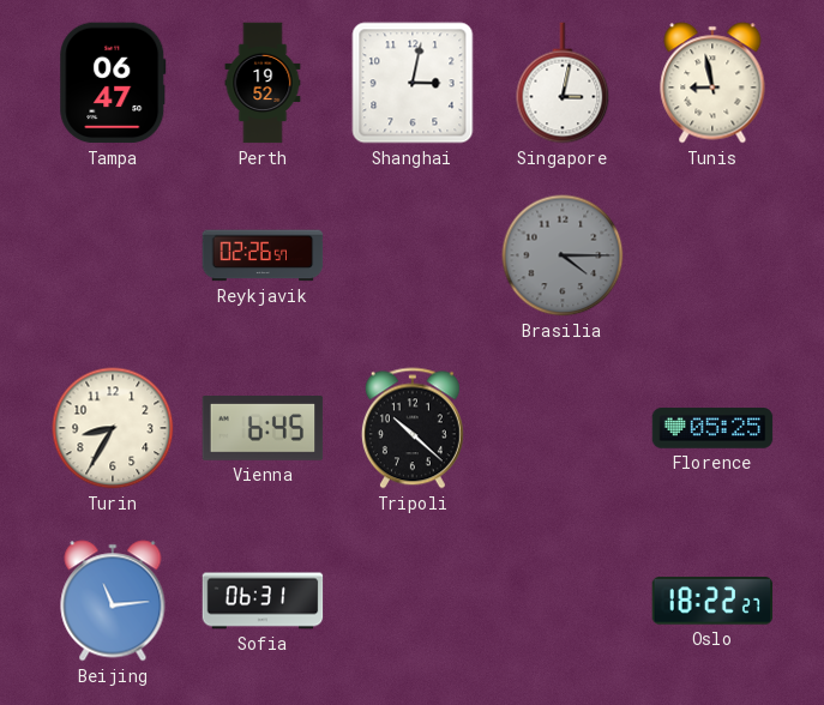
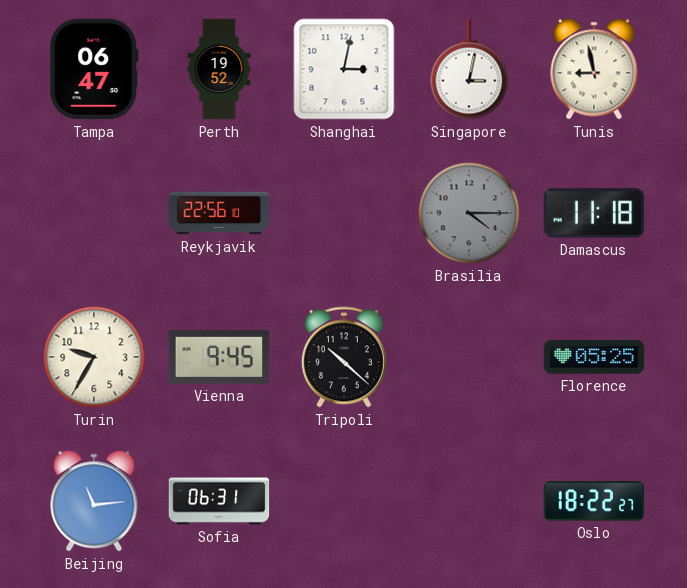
Reykjavik: 02:26 -> 22:56 (219, 213)
Damascus: none -> 11:18 (594, 213)
Turin: 8:35 -> 9:35 (94, 357)
Vienna: 6:45 -> 9:45 (219, 358)
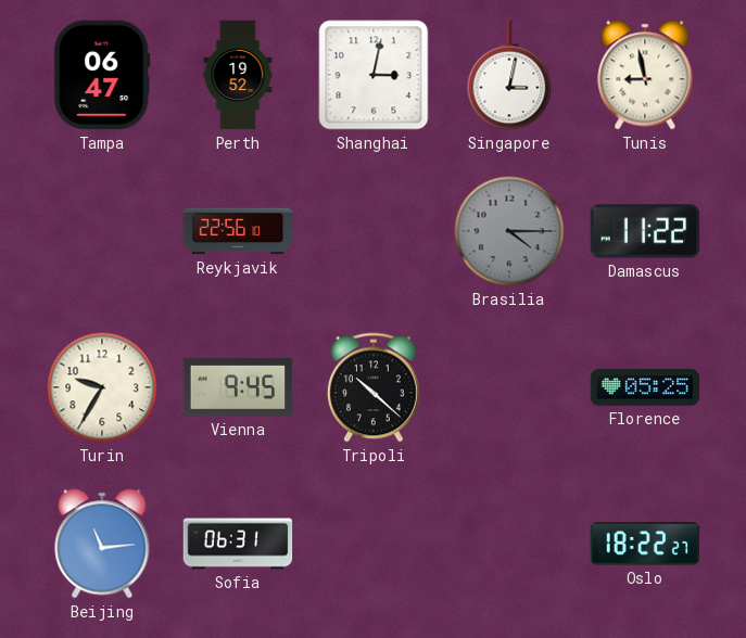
Damascus: 11:18 -> 11:22 (645, 231)
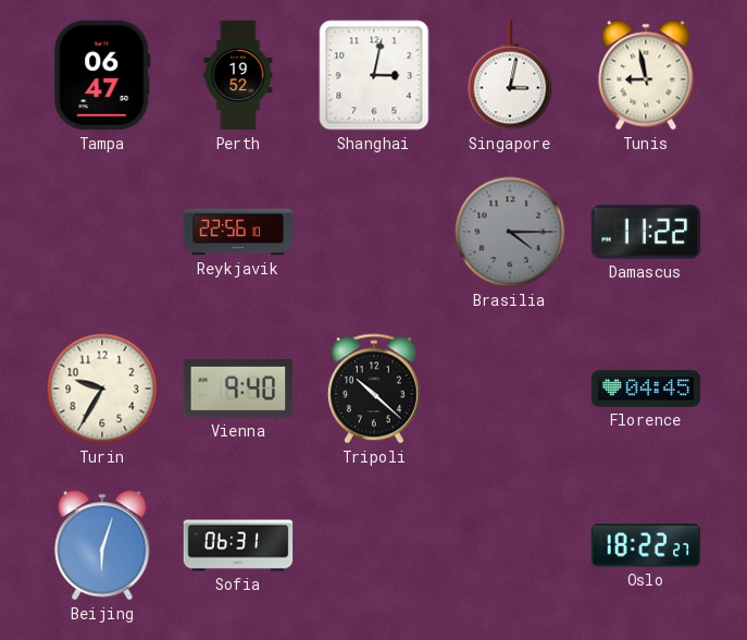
Vienna: 9:45 -> 9:40 (238, 390)
Florence: 05:25 -> 04:45 (646, 389)
Beijing: 11:14 -> 6:03 (102, 545)
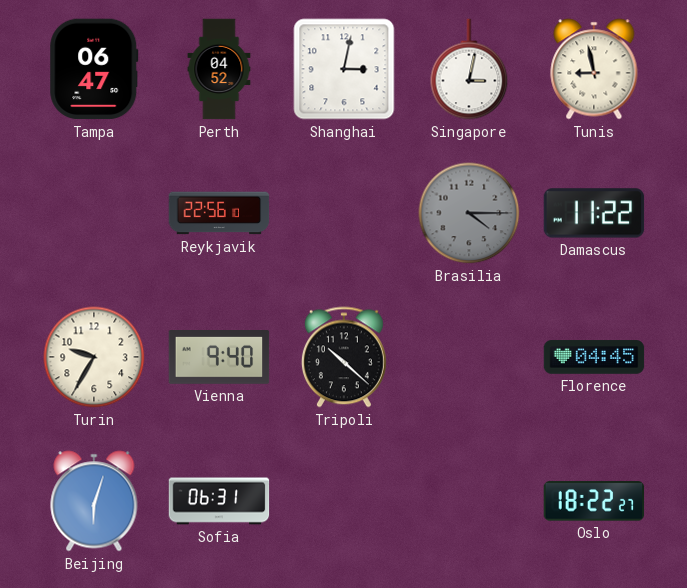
Perth: 19:52 -> 04:52 (219, 69)
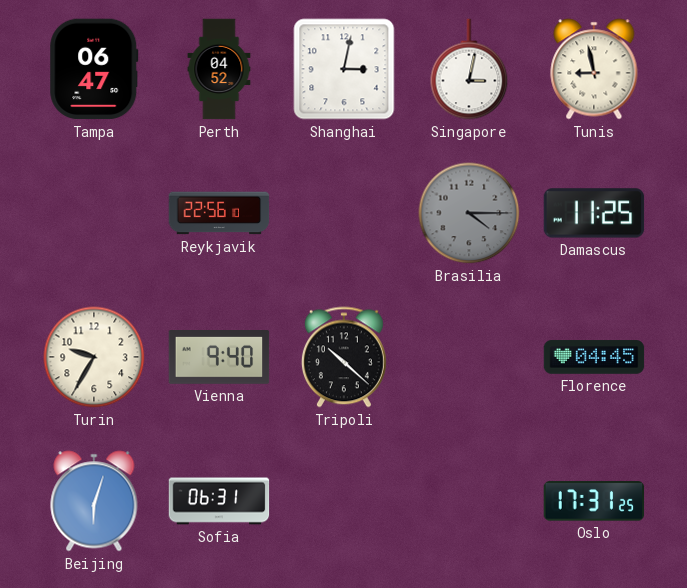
Damascus: 11:22 -> 11:25 (594, 213)
Oslo: 18:22 -> 17:31 (594, 501)
